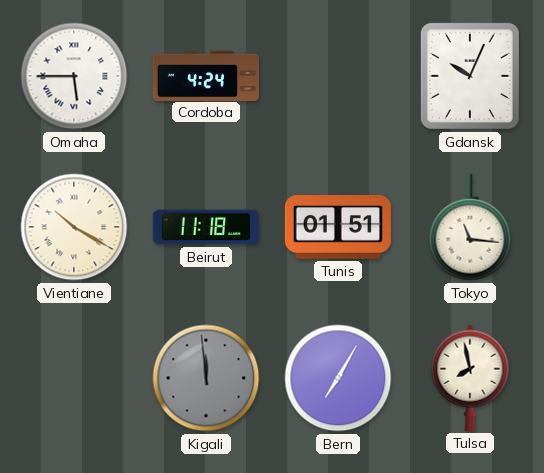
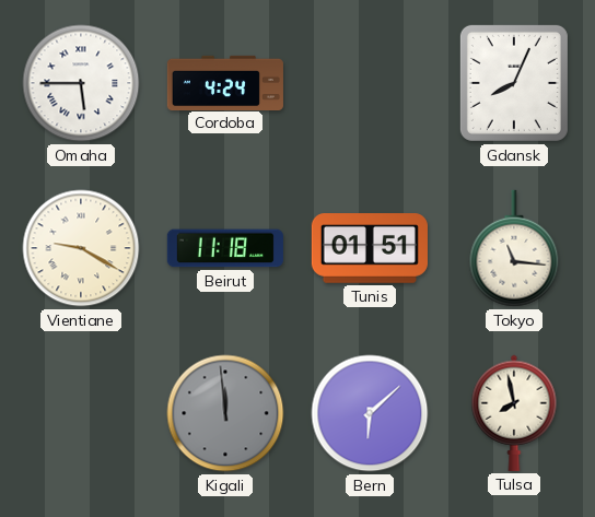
Gdansk: 10:04 -> 8:04 (514, 83)
Vientiane: 10:20 -> 9:20 (81, 248)
Bern: 7:05 -> 6:08 (370, 413)
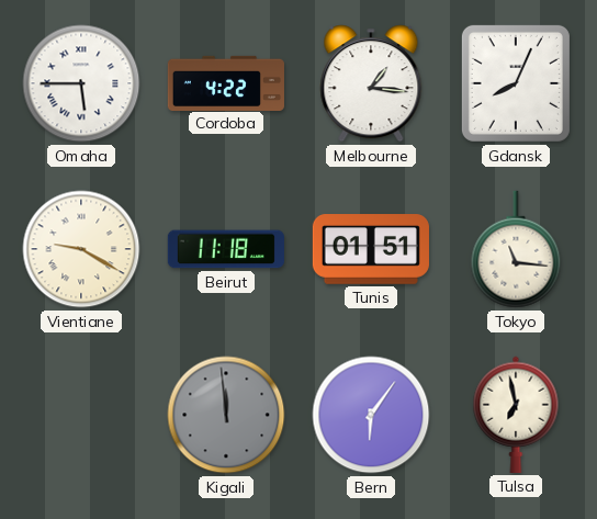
Cordoba: 4:24 -> 4:22 (225, 82)
Melbourne: none -> 1:16 (371, 83)
Bern: 6:08 -> 6:06 (371, 415)
Tulsa: 7:58 -> 6:58 (516, 415)
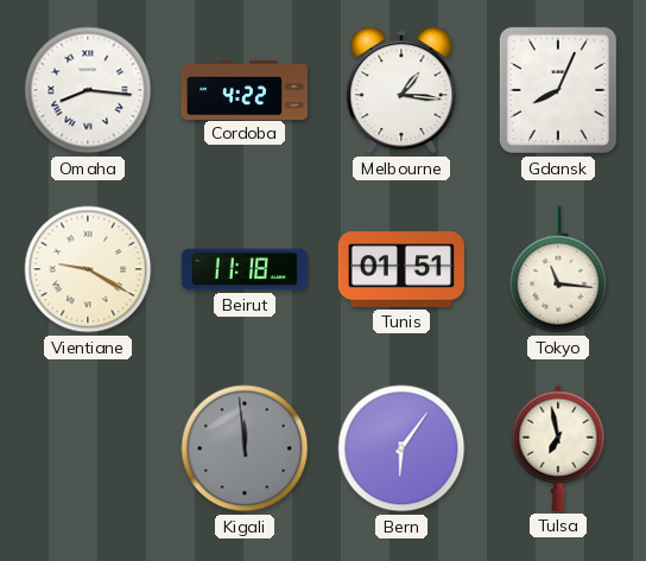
Omaha: 5:45 -> 8:16 (88, 90)
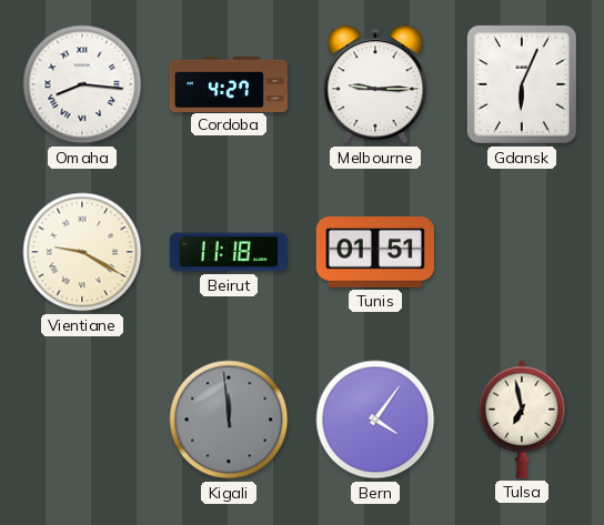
Cordoba: 4:22 -> 4:27 (228, 83)
Melbourne: 1:16 -> 9:15 (375, 84)
Gdansk: 8:04 -> 6:04 (522, 84)
Tokyo: 11:16 -> none (558, 269)
Bern: 6:06 -> 4:06 (375, 420)
